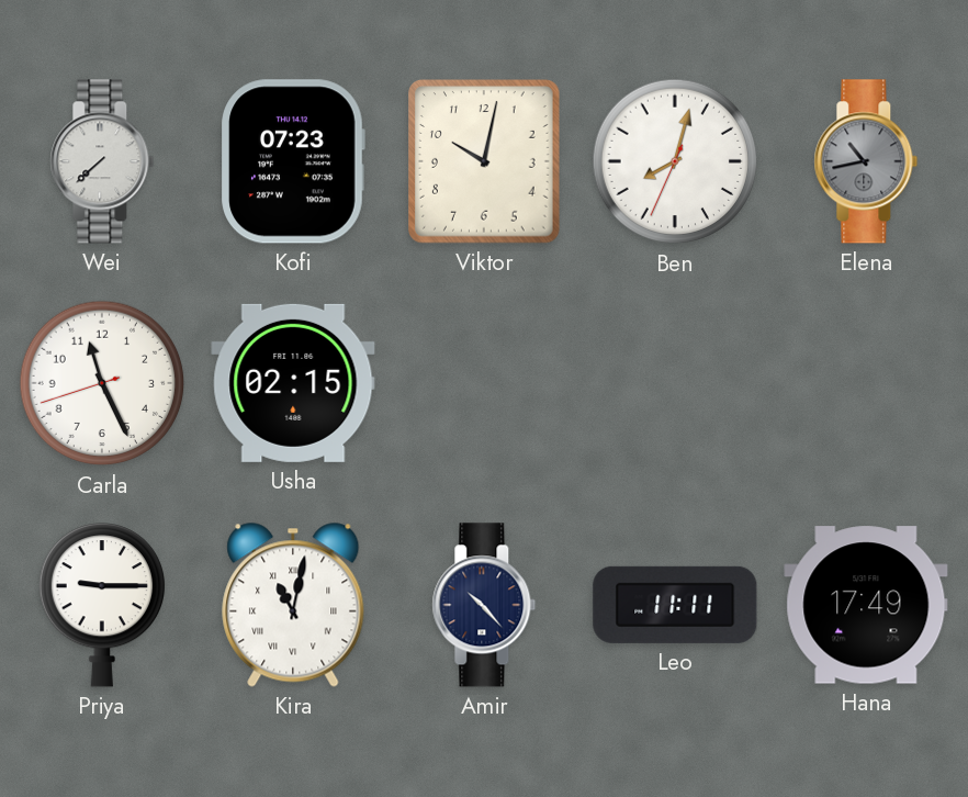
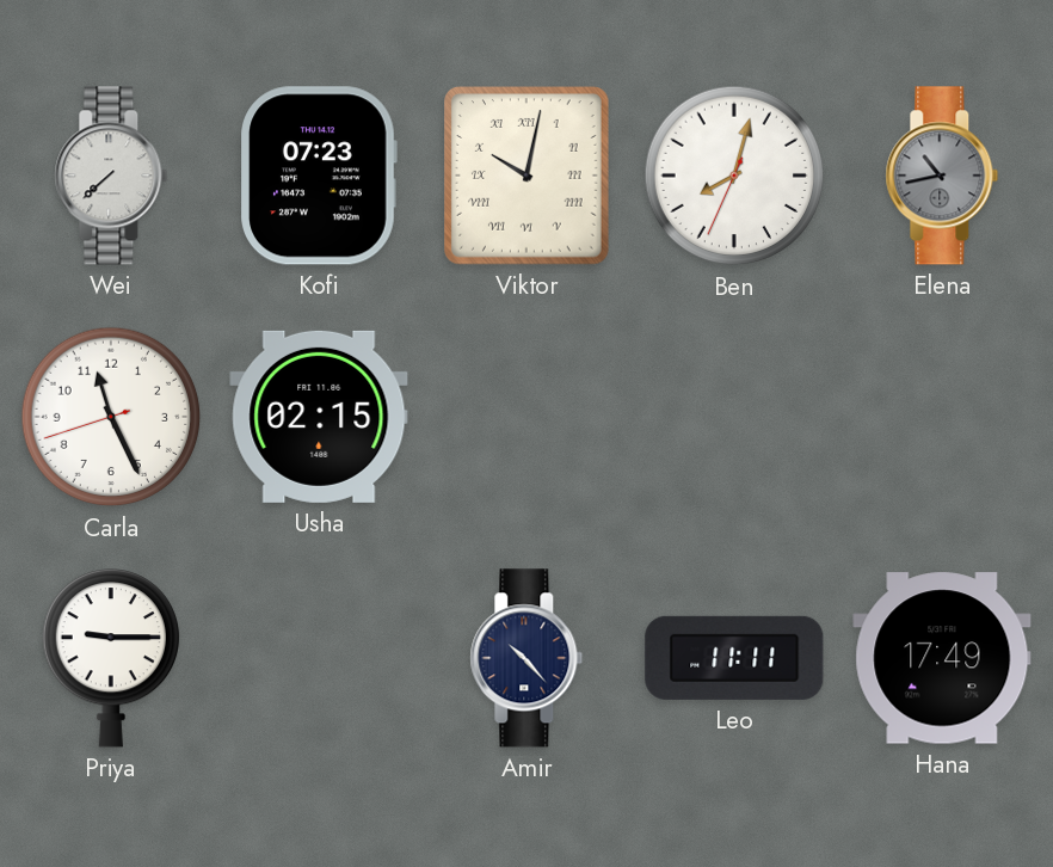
Viktor numerals: Arabic -> Roman (528, 177)
Kira: 11:02 -> none (293, 605)
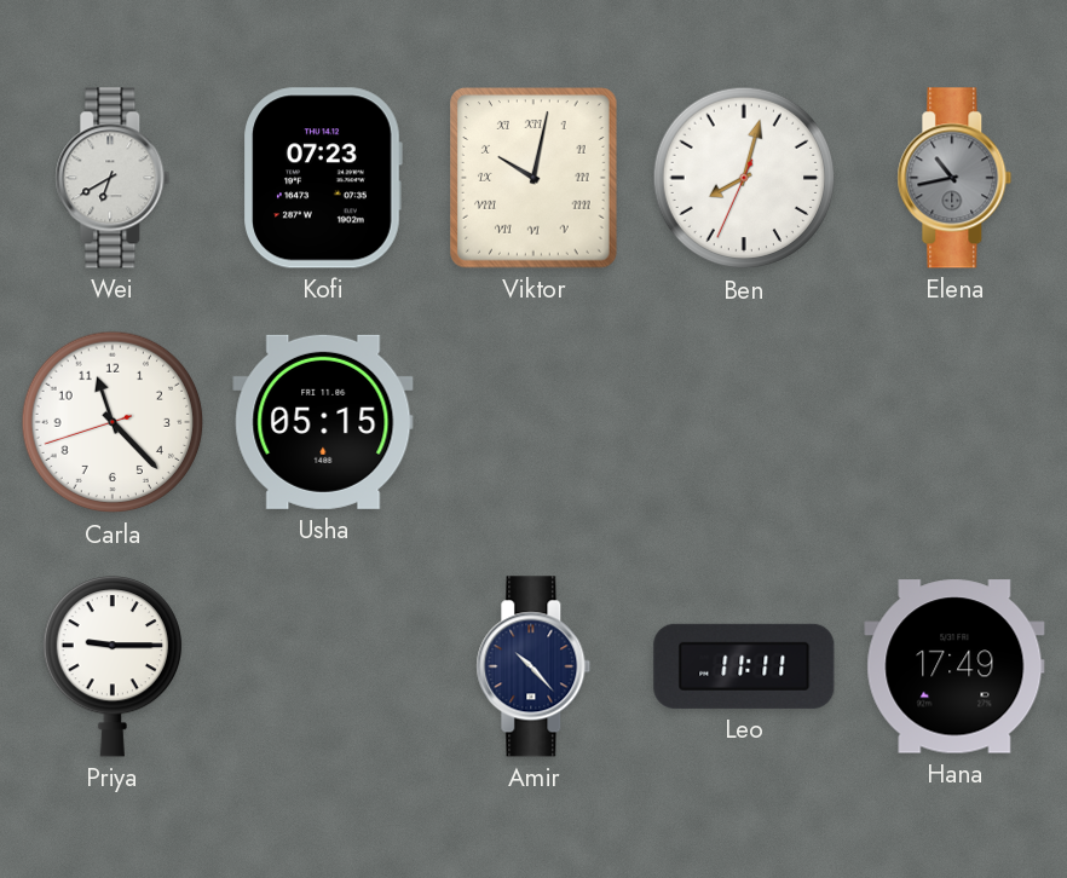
Wei: 7:38 -> 6:40 (113, 178)
Carla: 11:25 -> 11:22 (113, 422)
Usha: 02:15 -> 05:15 (323, 422)
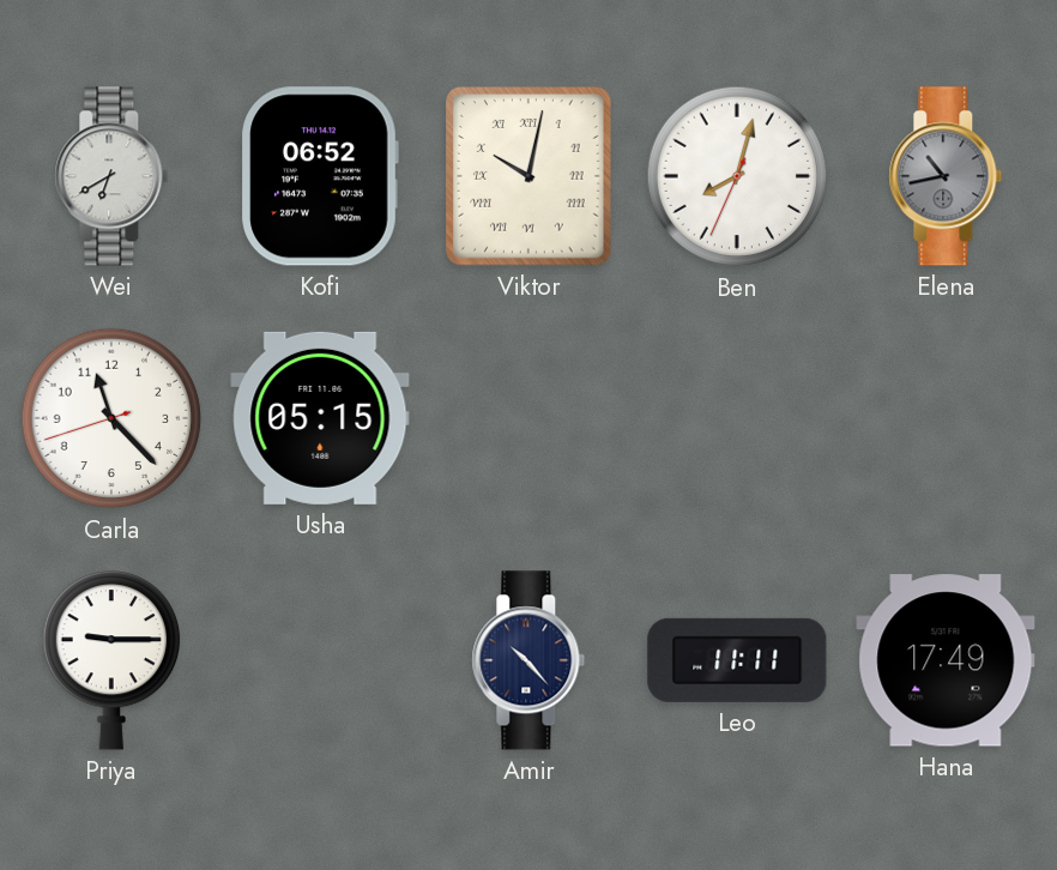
Kofi: 07:23 -> 06:52 (320, 176)
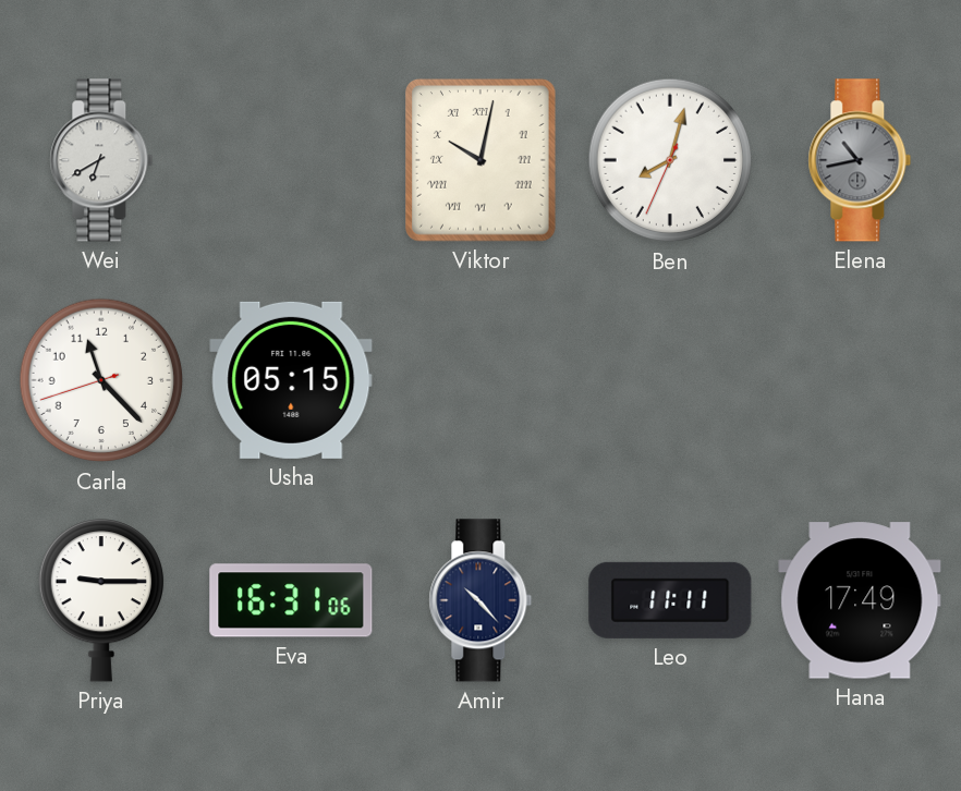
Kofi: 06:52 -> none (320, 176)
Eva: none -> 16:31 (291, 600)
